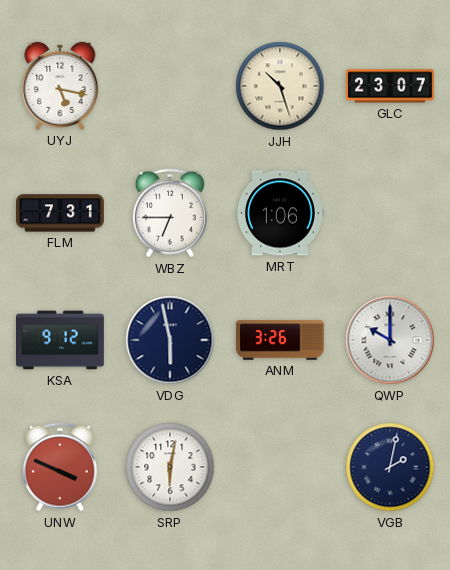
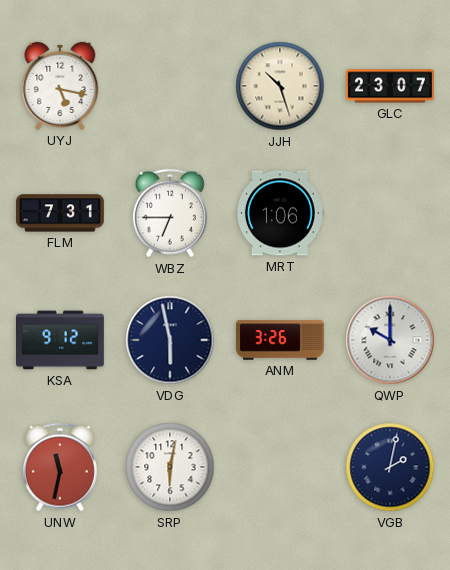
UNW: 3:49 -> 11:32 (60, 467)
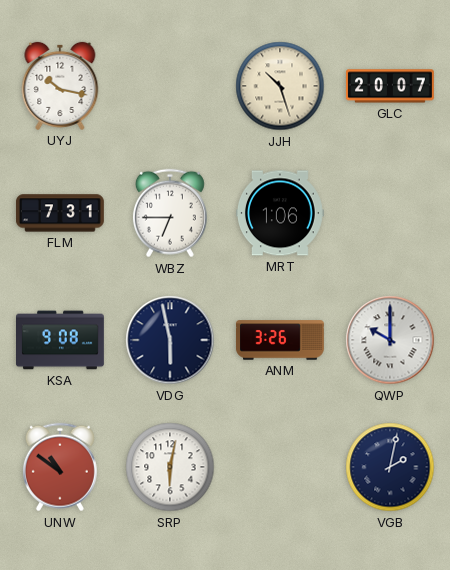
UYJ: 5:17 -> 10:17 (60, 86)
GLC: 23:07 -> 20:07 (390, 86)
KSA: 9:12 -> 9:08 (61, 340)
UNW: 11:32 -> 10:51 (60, 467)
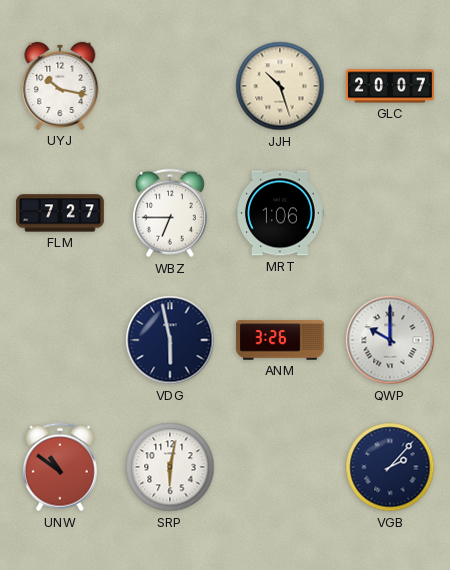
FLM: 7:31 -> 7:27 (61, 213)
KSA: 9:08 -> none (61, 340)
VGB: 2:02 -> 2:07 (390, 467)
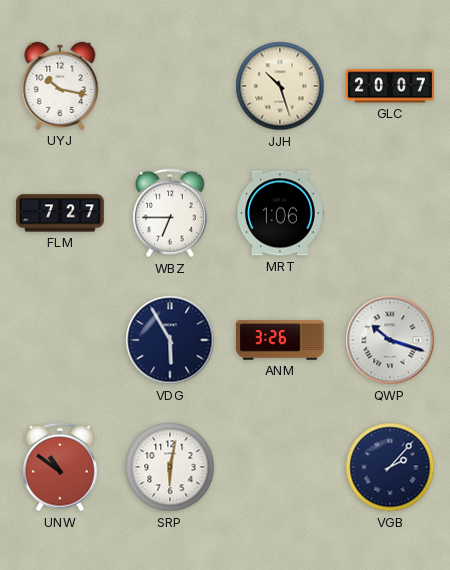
VDG: 5:58 -> 5:55 (170, 340)
QWP: 10:00 -> 10:18 (390, 340)
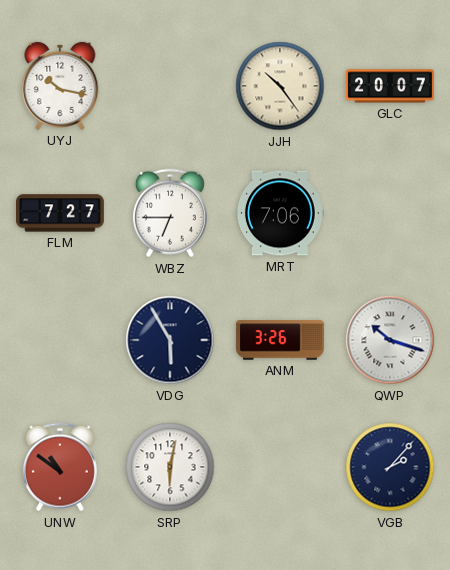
JJH: 10:27 -> 10:24 (280, 86)
MRT: 1:06 -> 7:06 (280, 213)
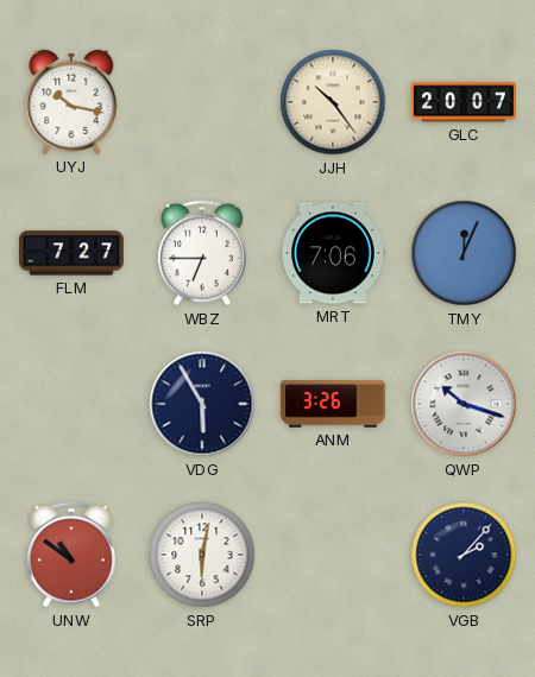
TMY: none -> 12:04 (464, 253)
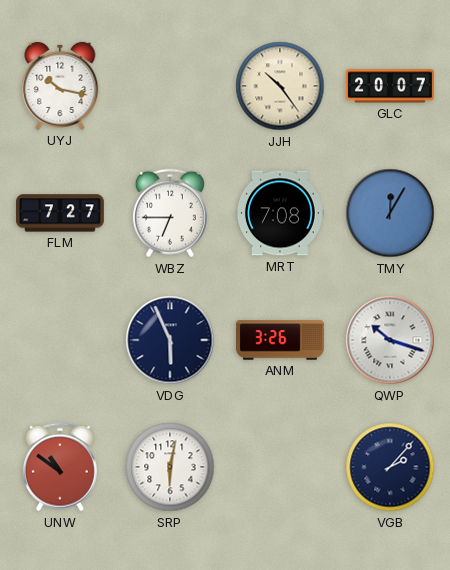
MRT: 7:06 -> 7:08 (280, 213)
TMY: 12:04 -> 12:05 (390, 213)
VDG: 5:55 -> 5:56 (170, 340)
